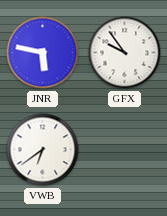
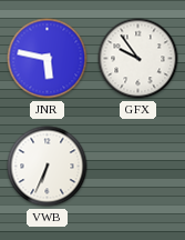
VWB: 6:39 -> 6:34 (48, 167)
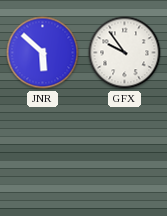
JNR: 5:47 -> 5:52 (43, 53)
VWB: 6:34 -> none (48, 167)
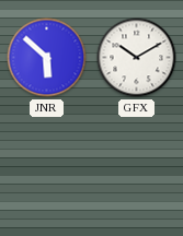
GFX: 9:54 -> 10:10 (137, 58)
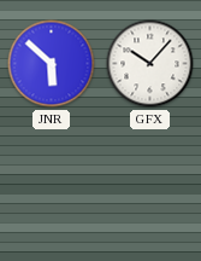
GFX: 10:10 -> 10:07 (150, 64)
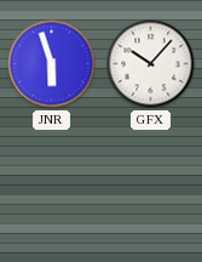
JNR: 5:52 -> 5:57 (52, 64)
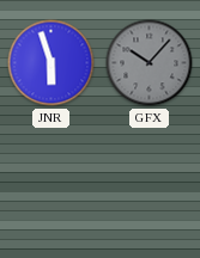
GFX dial: white -> grey (150, 63)
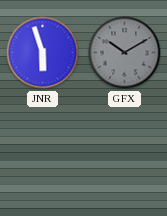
GFX: 10:07 -> 10:10 (125, 53)
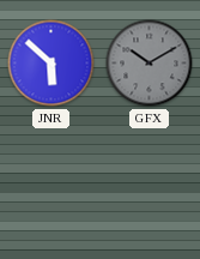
JNR: 5:57 -> 5:52 (51, 64)
